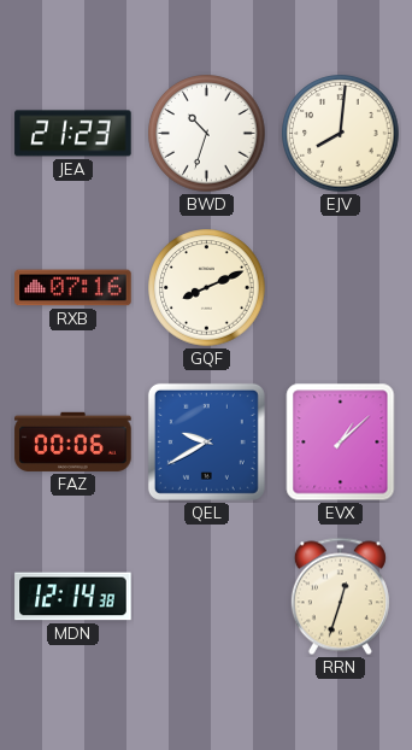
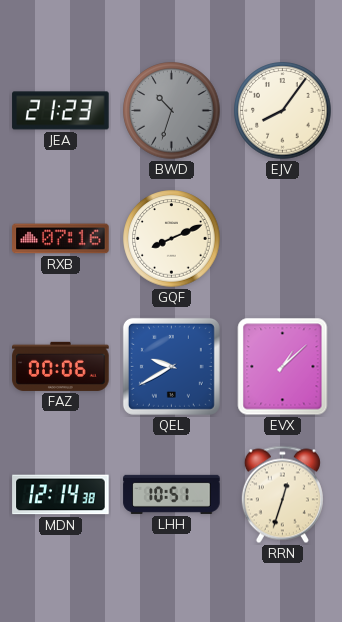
BWD dial: white -> grey (172, 111)
EJV: 8:01 -> 8:06 (283, 111)
LHH: none -> 10:51 (172, 494)
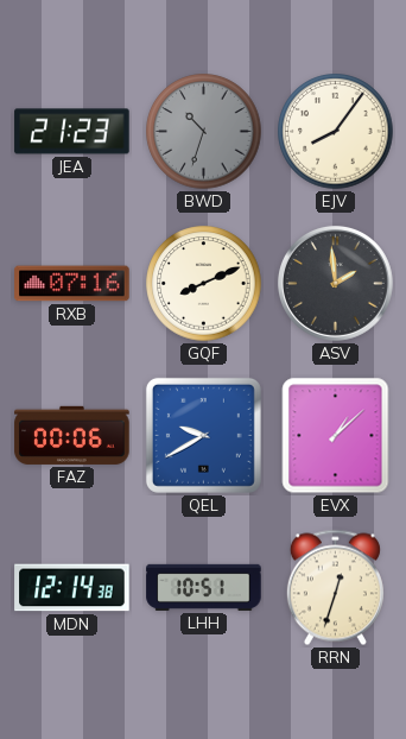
ASV: none -> 1:59 (335, 283)
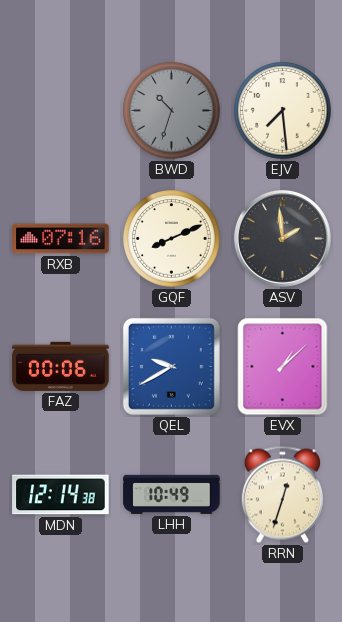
JEA: 21:23 -> none (72, 132)
EJV: 8:06 -> 7:29 (283, 111)
LHH: 10:51 -> 10:49 (172, 494)
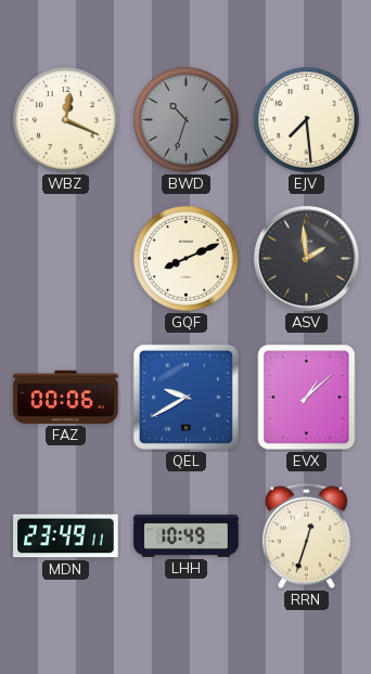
WBZ: none -> 12:19 (66, 120)
RXB: 07:16 -> none (61, 239)
MDN: 12:14 -> 23:49 (66, 536)
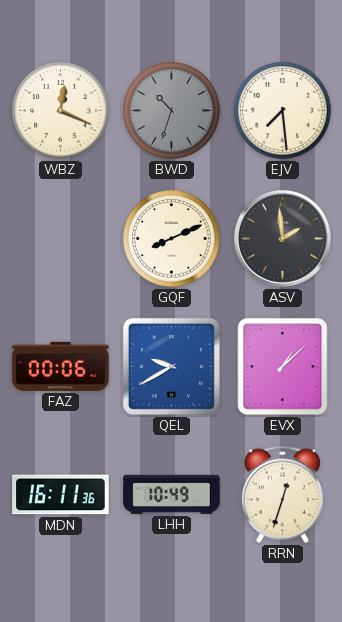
MDN: 23:49 -> 16:11 (61, 495)
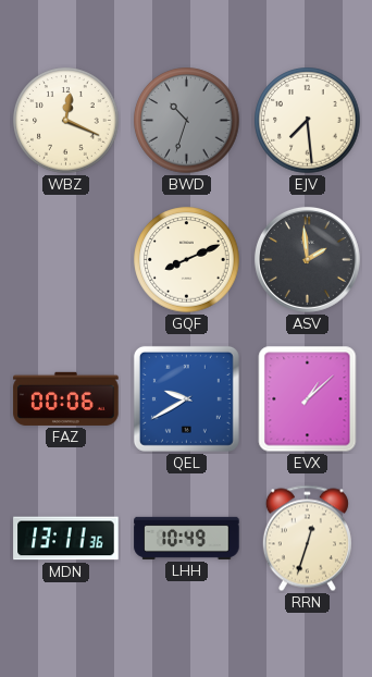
MDN: 16:11 -> 13:11 (66, 539)
